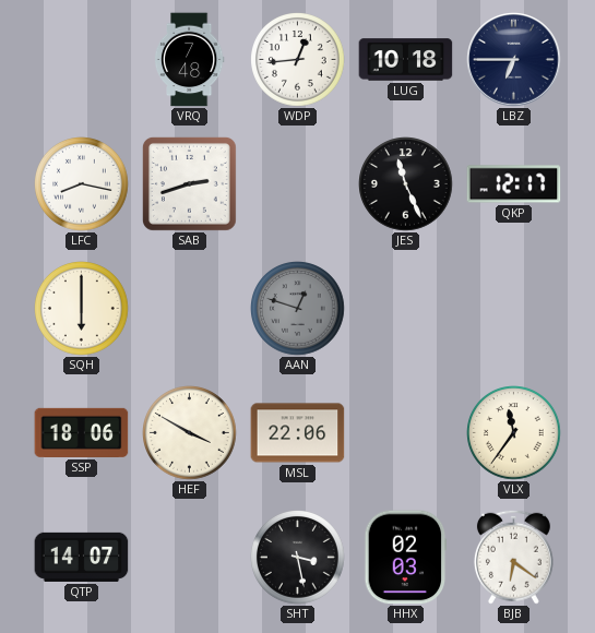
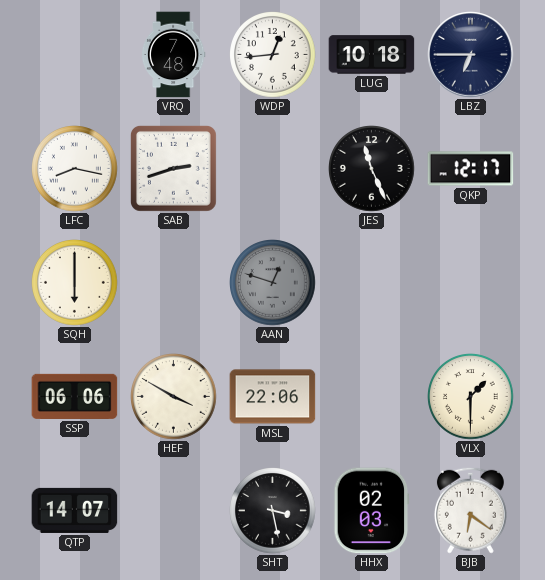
SSP: 18:06 -> 06:06 (75, 396)
VLX: 11:36 -> 1:30 (471, 397)
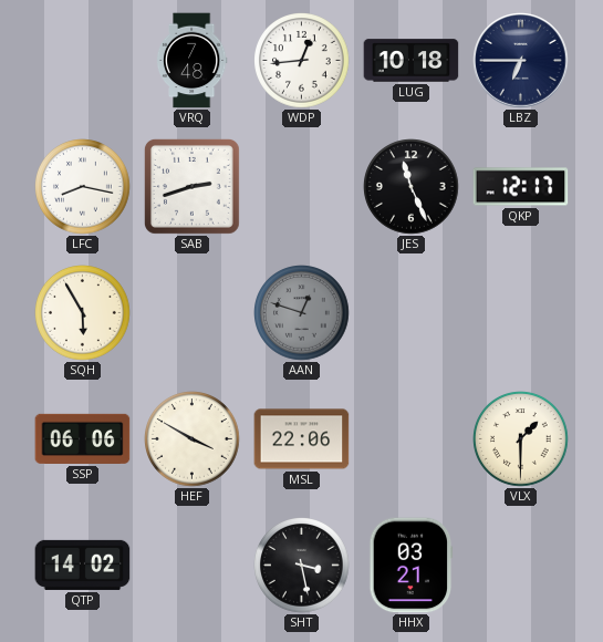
SQH: 6:00 -> 5:55 (83, 313)
QTP: 14:07 -> 14:02 (83, 565)
HHX: 02:03 -> 03:21 (412, 566)
BJB: 6:21 -> none (470, 510)
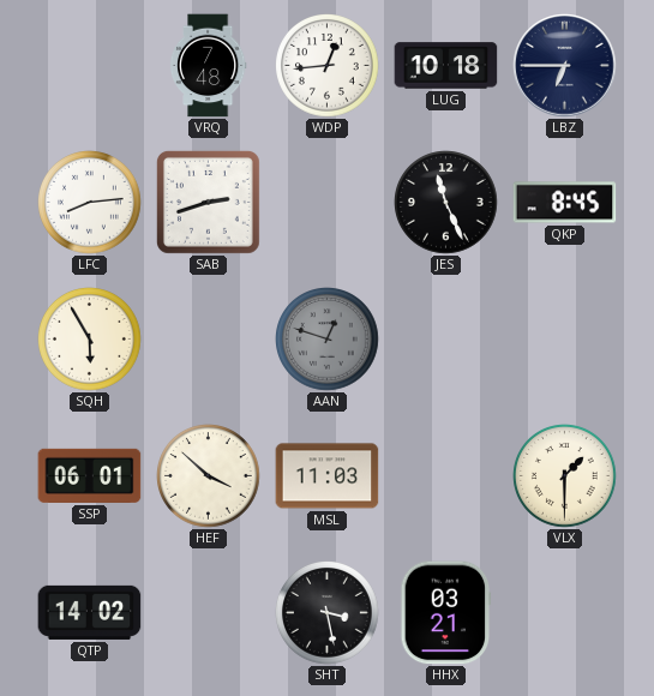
LFC: 8:17 -> 8:14 (90, 203)
QKP: 12:17 -> 8:45 (565, 203)
SSP: 06:06 -> 06:01 (90, 475)
HEF: 3:50 -> 3:52 (209, 476)
MSL: 22:06 -> 11:03 (328, 476)
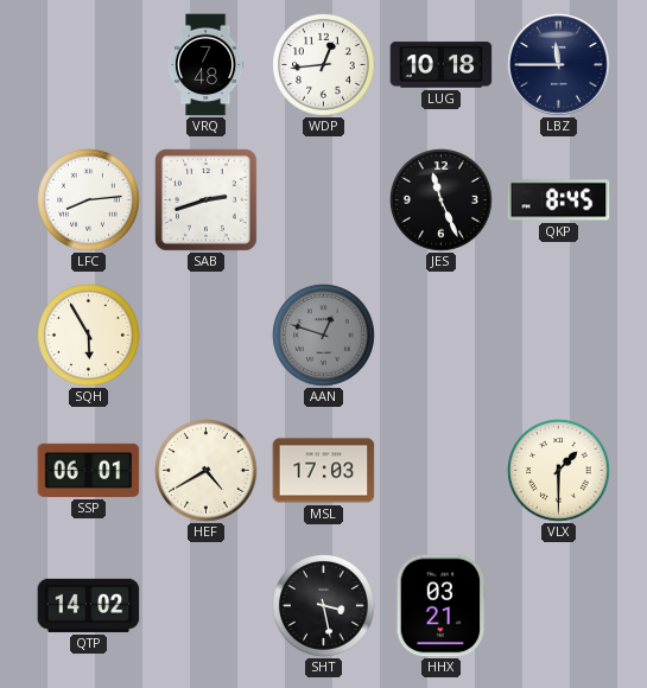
LBZ: 6:45 -> 11:45 (559, 65)
HEF: 3:52 -> 4:40 (207, 471)
MSL: 11:03 -> 17:03 (324, 471)
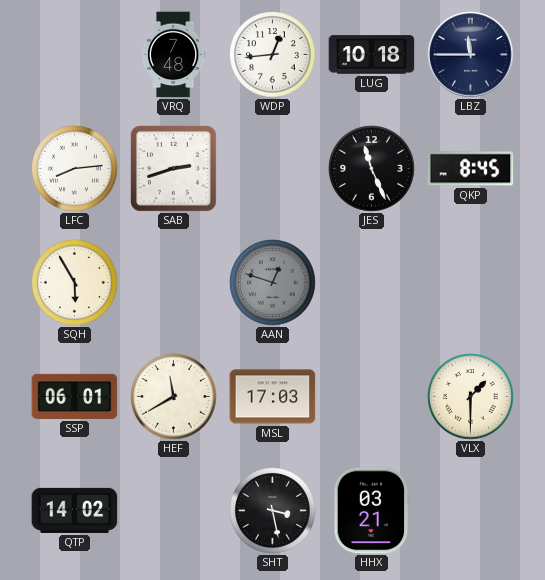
HEF: 4:40 -> 11:40 (174, 397)
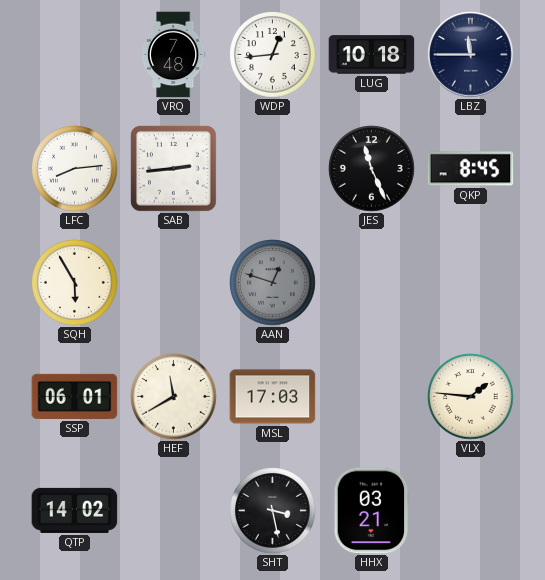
SAB: 2:42 -> 2:44 (173, 168)
VLX: 1:30 -> 1:46 (471, 397)
